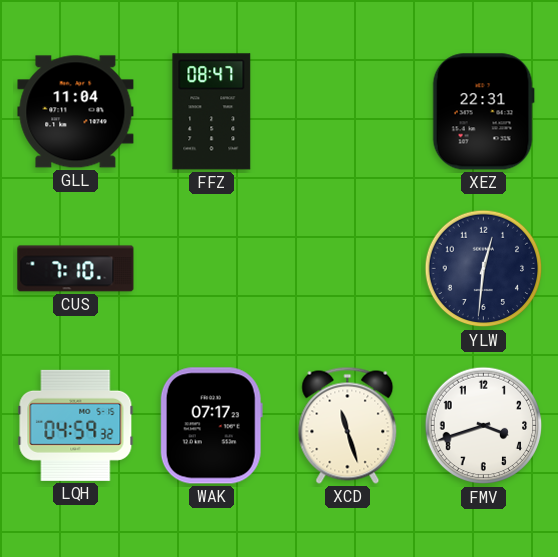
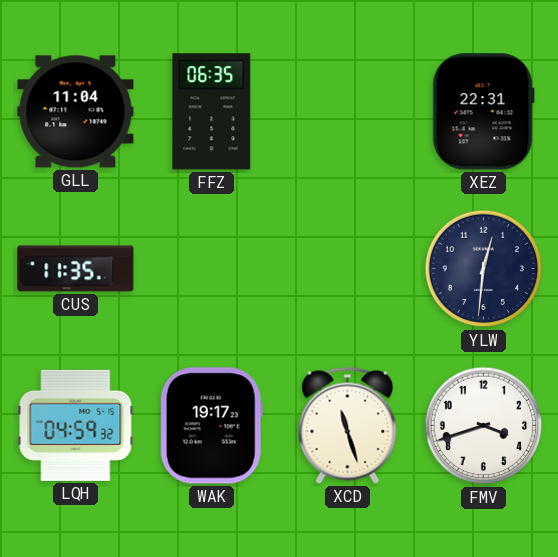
FFZ: 08:47 -> 06:35 (212, 112)
CUS: 7:10 -> 11:35 (76, 269)
WAK: 07:17 -> 19:17 (211, 426)
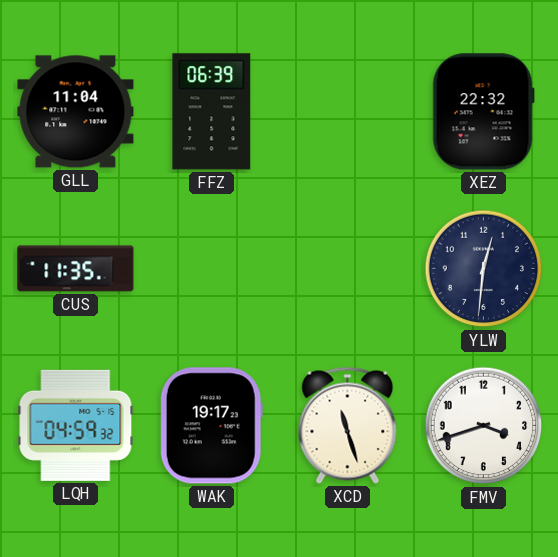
FFZ: 06:35 -> 06:39 (212, 112)
XEZ: 22:31 -> 22:32 (483, 112)
